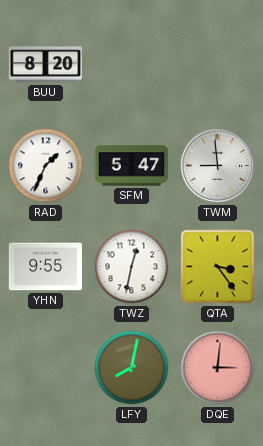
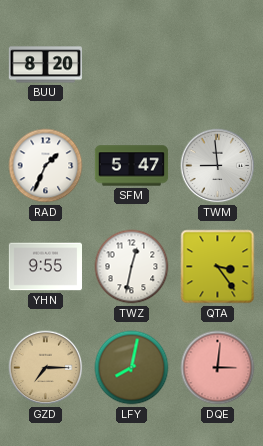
GZD: none -> 7:15 (46, 368)
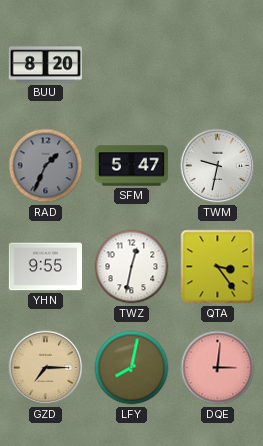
RAD dial: white -> grey (46, 166)
TWM: 8:59 -> 9:32 (218, 166)
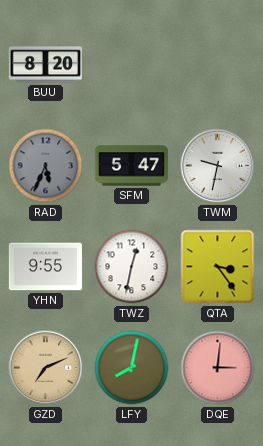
RAD: 1:34 -> 5:34 (46, 166)
GZD: 7:15 -> 7:11 (46, 368)
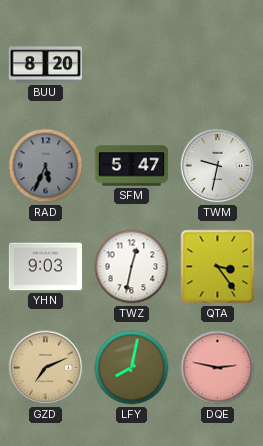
YHN: 9:55 -> 9:03 (45, 267)
DQE: 3:01 -> 2:47 (218, 368)
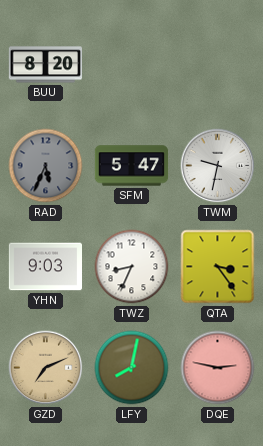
TWZ: 12:32 -> 8:34 (132, 267)
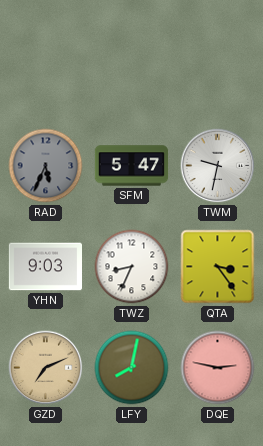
BUU: 8:20 -> none (46, 65)
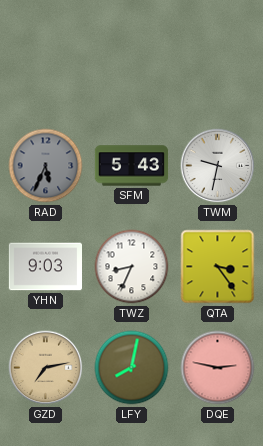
SFM: 5:47 -> 5:43 (132, 166)
GZD: 7:11 -> 7:13 (46, 368)
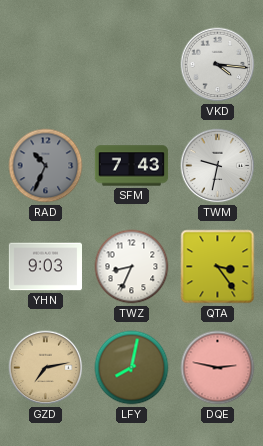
VKD: none -> 4:16 (218, 65)
RAD: 5:34 -> 10:34 (46, 166)
SFM: 5:43 -> 7:43 (132, 166)
